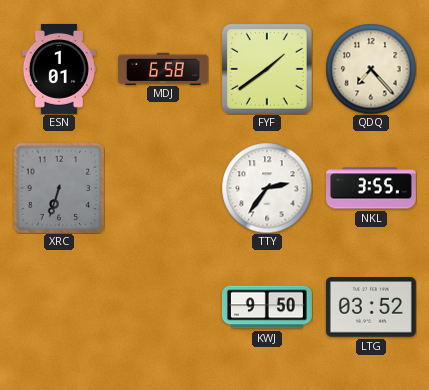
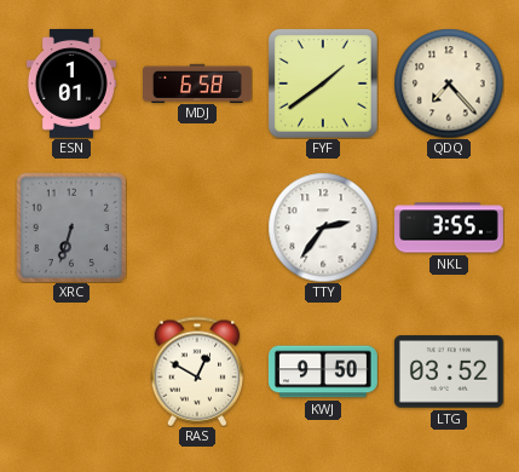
RAS: none -> 12:50 (197, 372)
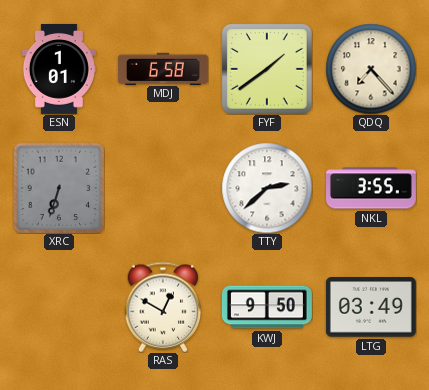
TTY: 2:36 -> 2:38 (267, 188)
LTG: 03:52 -> 03:49 (371, 307)
